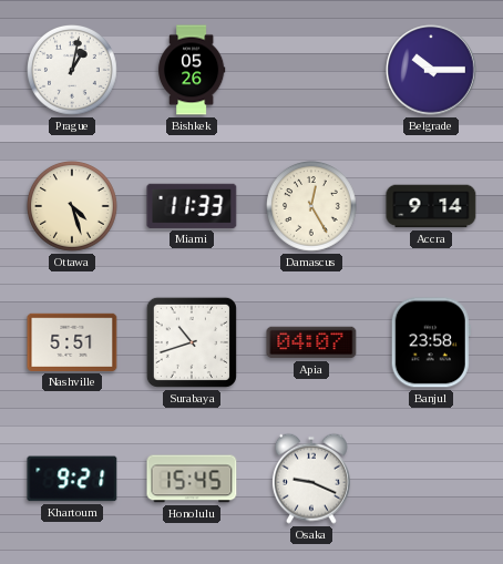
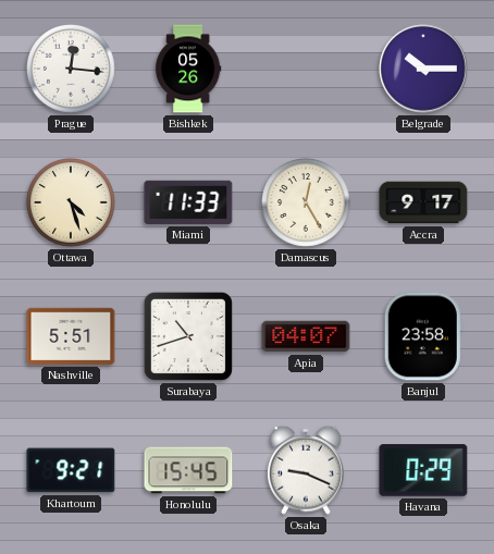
Prague: 1:02 -> 12:16 (72, 70)
Accra: 9:14 -> 9:17 (423, 202)
Havana: none -> 0:29 (423, 470)
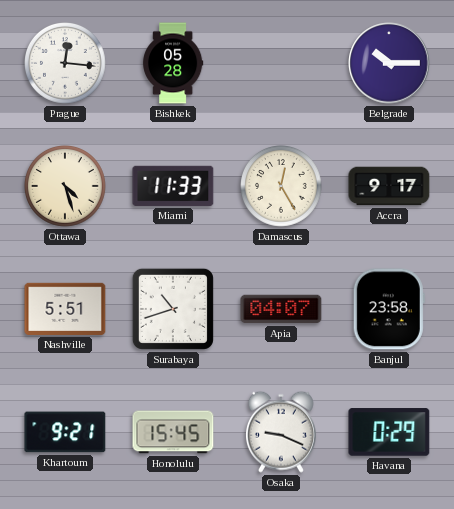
Bishkek: 05:26 -> 05:28 (173, 63)
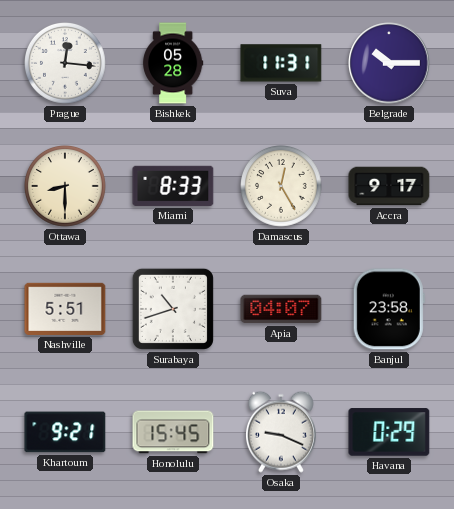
Suva: none -> 11:31 (281, 63)
Ottawa: 4:27 -> 8:30 (66, 187)
Miami: 11:33 -> 8:33 (173, 186)
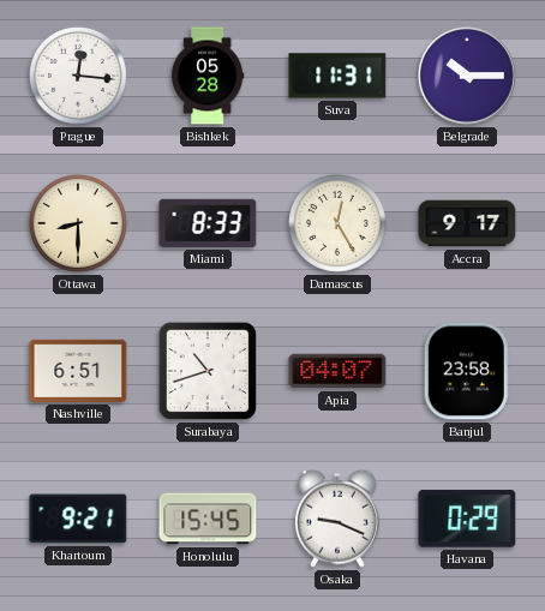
Nashville: 5:51 -> 6:51 (78, 371)
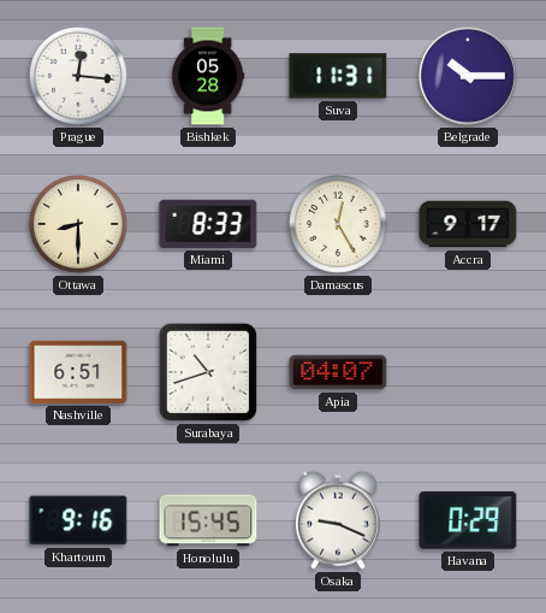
Banjul: 23:58 -> none (467, 371)
Khartoum: 9:21 -> 9:16 (78, 520)
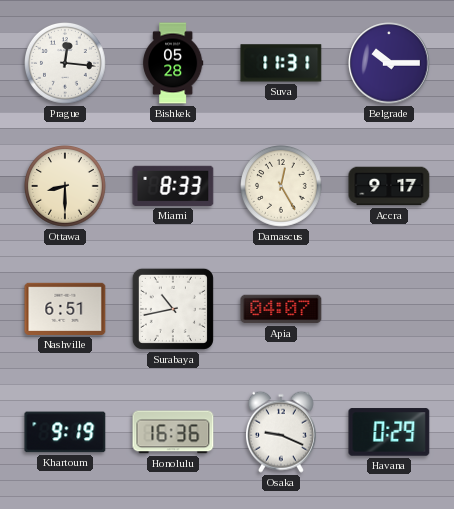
Surabaya: 10:42 -> 10:43 (173, 309)
Khartoum: 9:16 -> 9:19 (65, 432)
Honolulu: 15:45 -> 16:36 (173, 432)
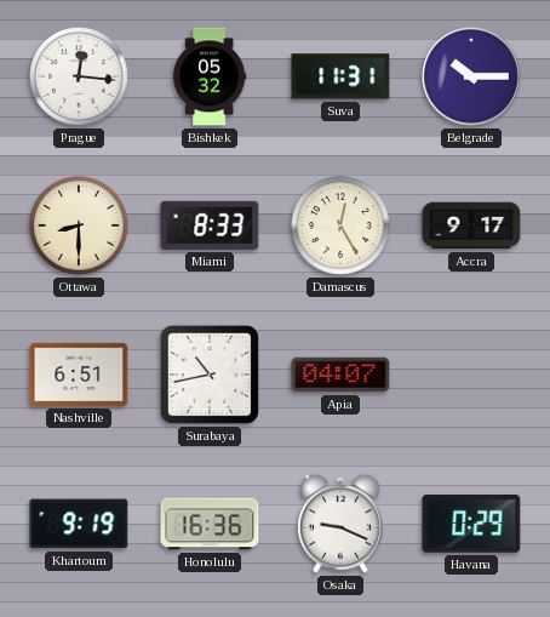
Bishkek: 05:28 -> 05:32 (210, 76)
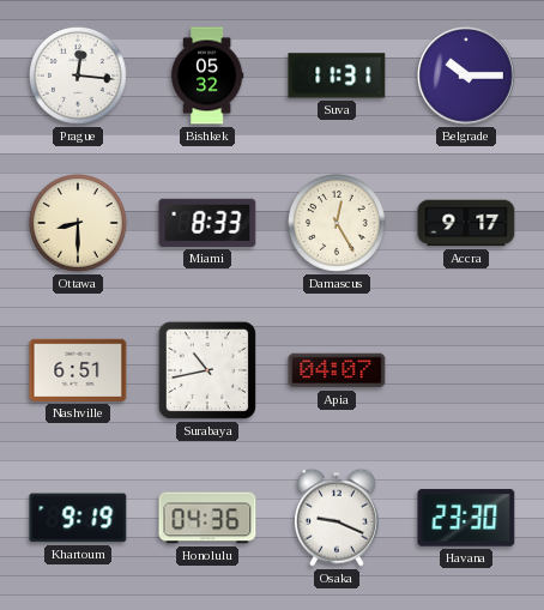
Honolulu: 16:36 -> 04:36 (207, 518)
Havana: 0:29 -> 23:30 (466, 518)
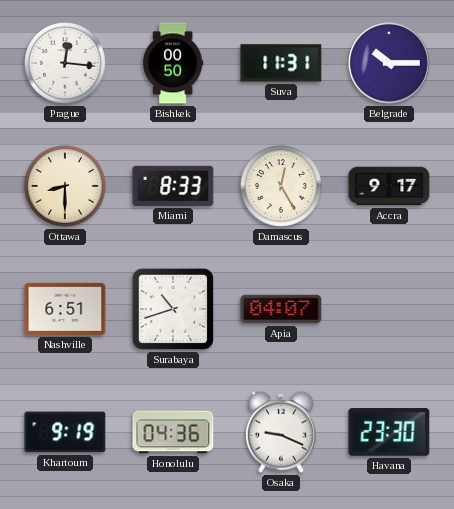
Bishkek: 05:32 -> 00:50 (173, 63)
Surabaya: 10:43 -> 10:42 (173, 309)
